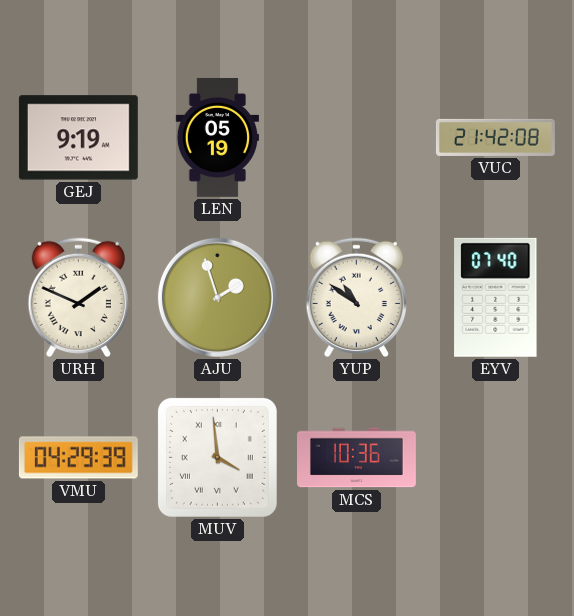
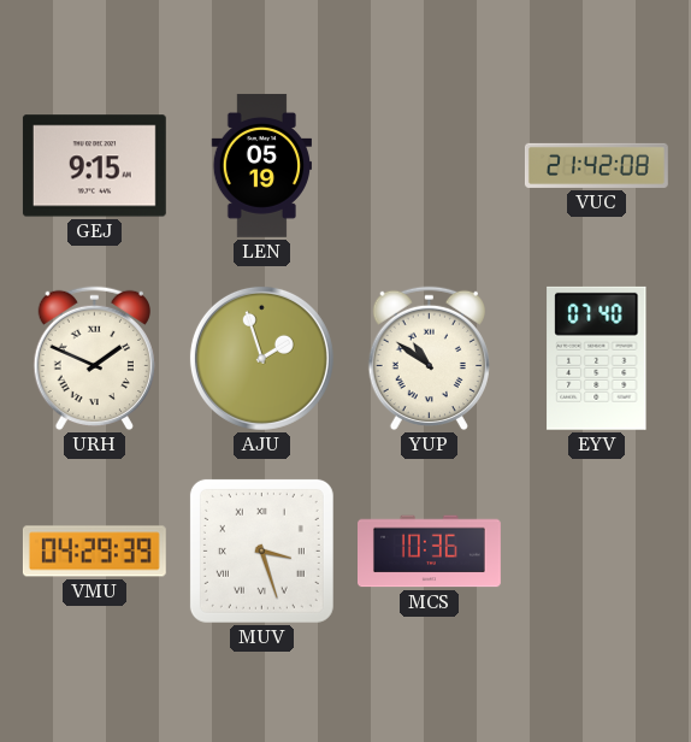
GEJ: 9:19 -> 9:15 (94, 166)
MUV: 3:59 -> 3:27 (261, 550)
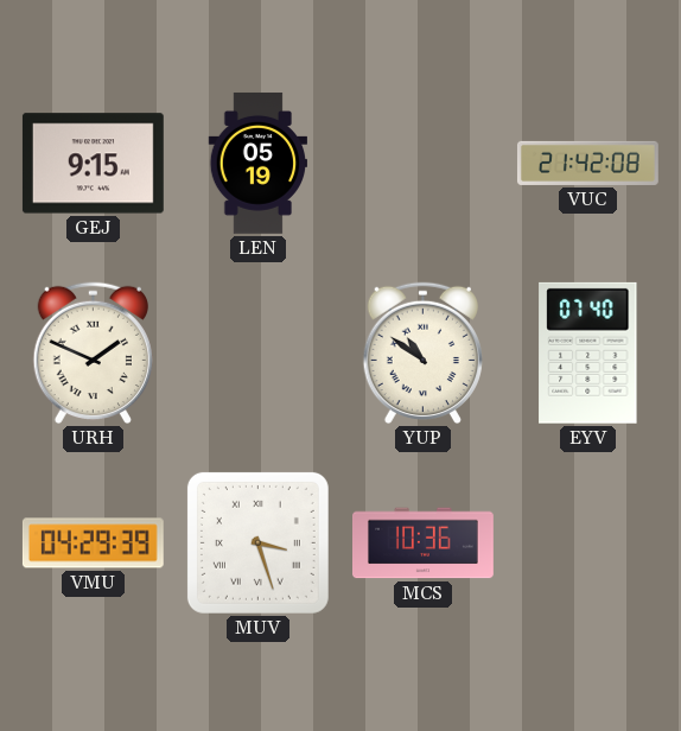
AJU: 1:57 -> none (261, 358)
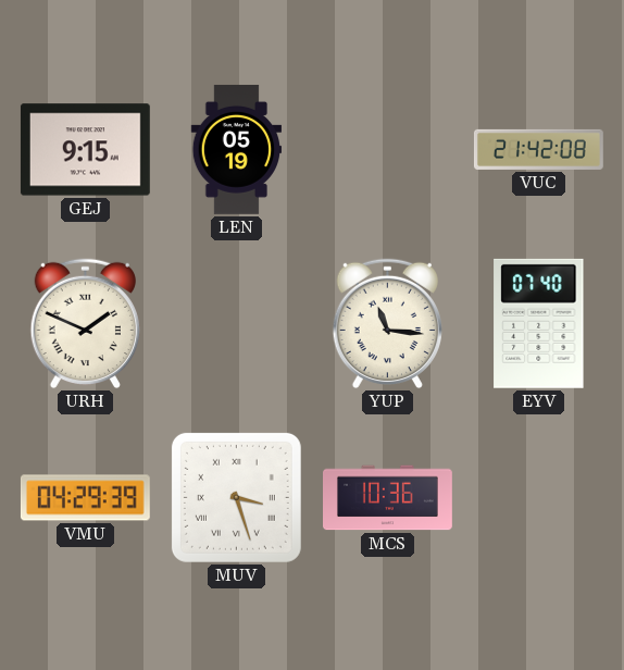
YUP: 10:51 -> 11:16 (387, 324)
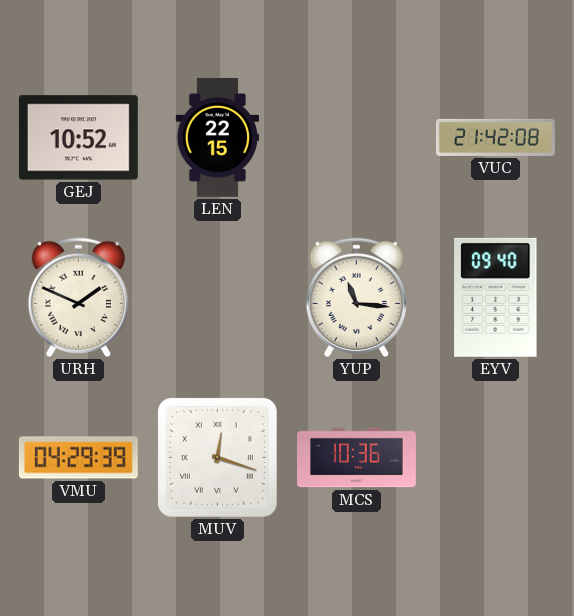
GEJ: 9:15 -> 10:52 (78, 138)
LEN: 05:19 -> 22:15 (217, 137)
EYV: 07:40 -> 09:40 (496, 297)
MUV: 3:27 -> 12:18 (217, 457)
